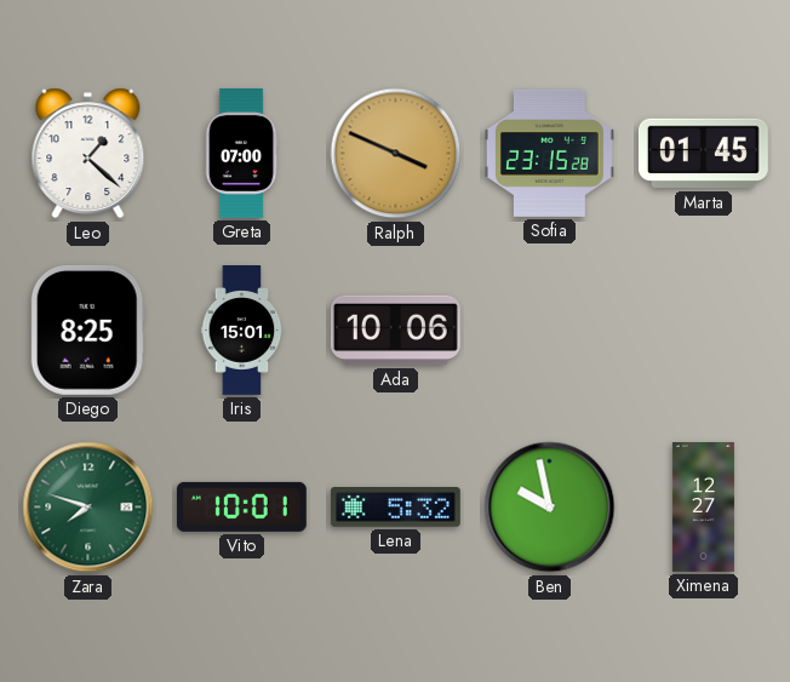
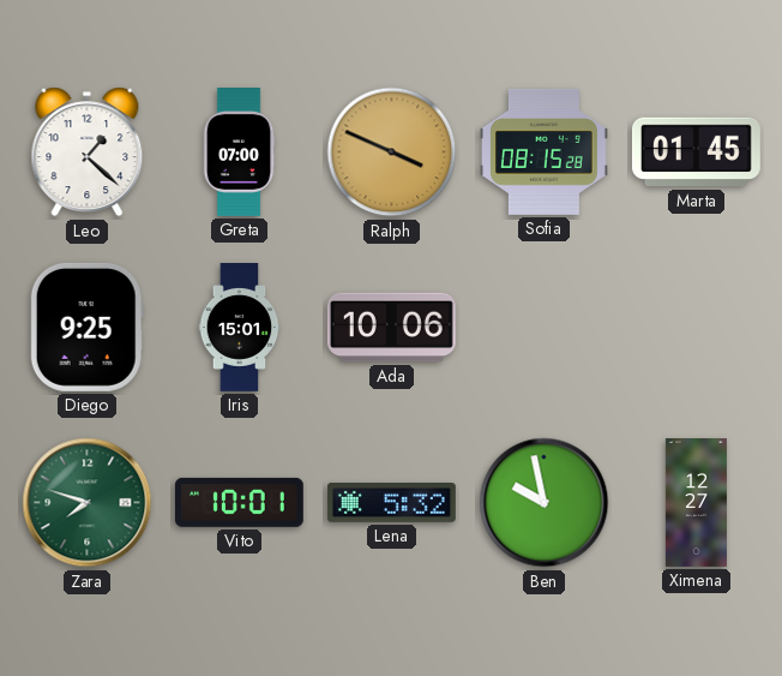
Sofia: 23:15 -> 08:15 (543, 151)
Diego: 8:25 -> 9:25 (86, 327)
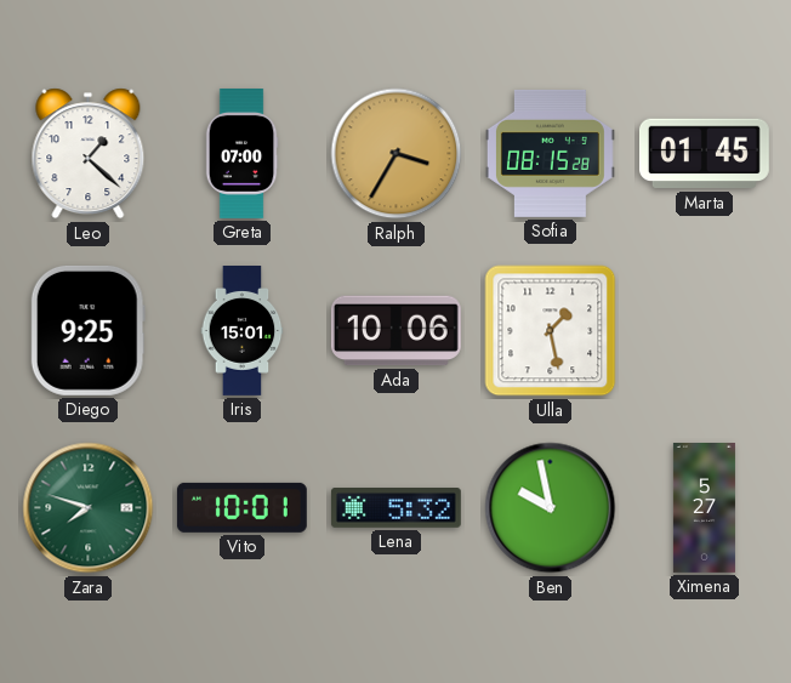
Ralph: 3:49 -> 3:35 (397, 154)
Ulla: none -> 1:28 (551, 331)
Ximena: 12:27 -> 5:27 (704, 508)
